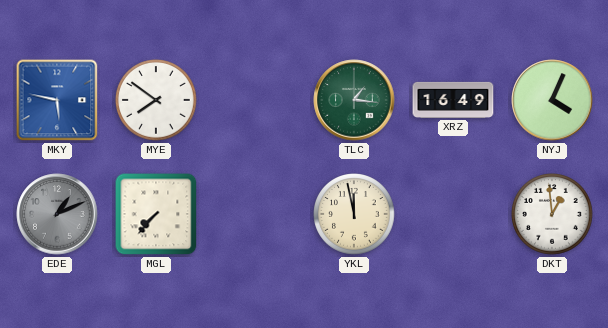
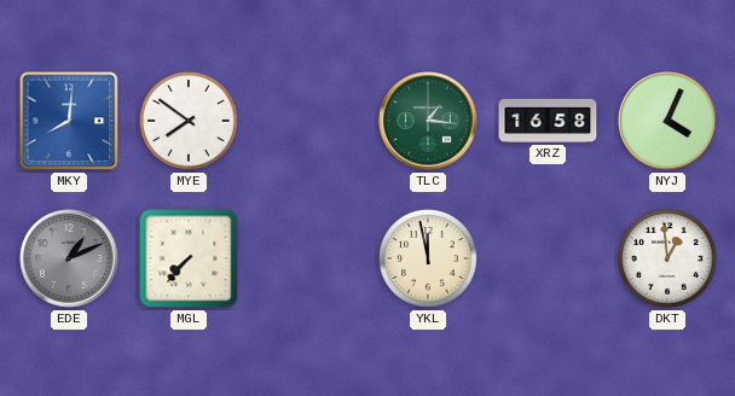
MKY: 5:47 -> 8:01 (69, 121)
XRZ: 16:49 -> 16:58 (548, 121)
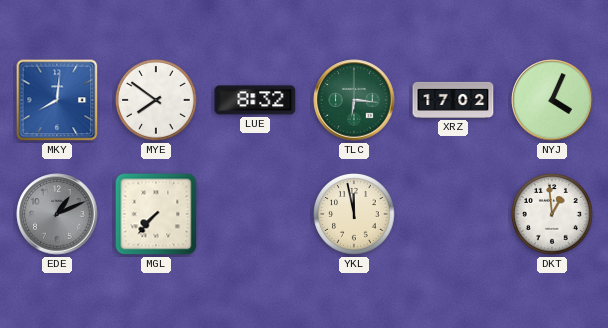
LUE: none -> 8:32 (255, 100)
TLC: 1:16 -> 6:16 (354, 100)
XRZ: 16:58 -> 17:02 (453, 100)
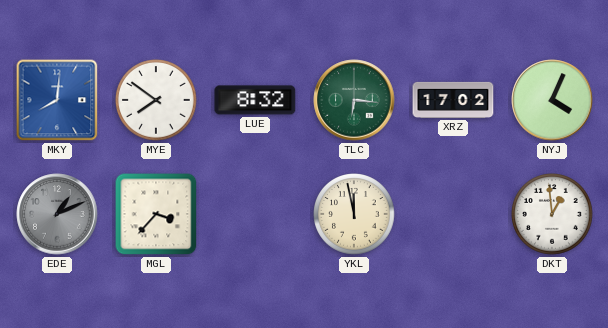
MGL: 7:37 -> 3:37 (156, 214)
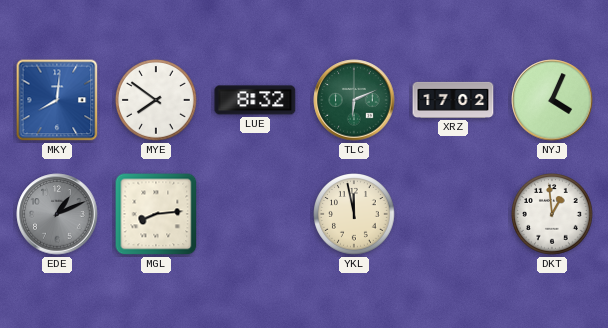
TLC: 6:16 -> 6:11 (354, 100)
MGL: 3:37 -> 8:14 (156, 214)
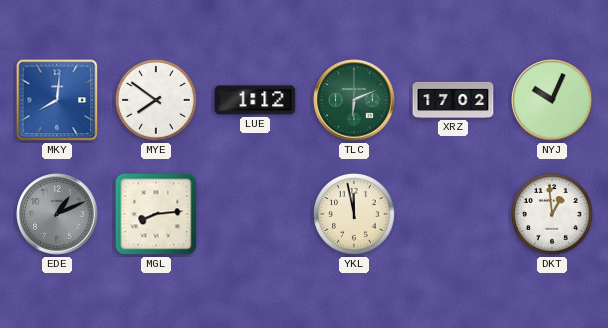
LUE: 8:32 -> 1:12 (255, 100)
NYJ: 4:04 -> 10:04 (552, 100)
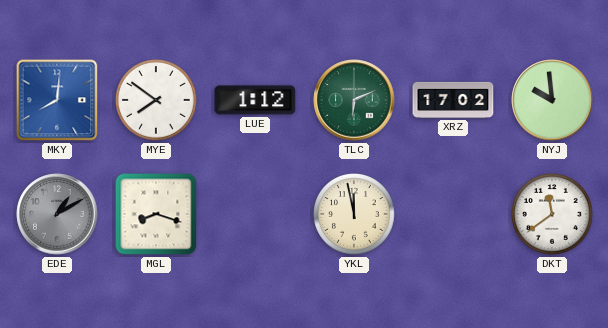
NYJ: 10:04 -> 9:59 (552, 100)
EDE: 1:11 -> 1:10 (57, 214)
MGL: 8:14 -> 8:18 (156, 214)
DKT: 12:59 -> 11:39 (552, 214)
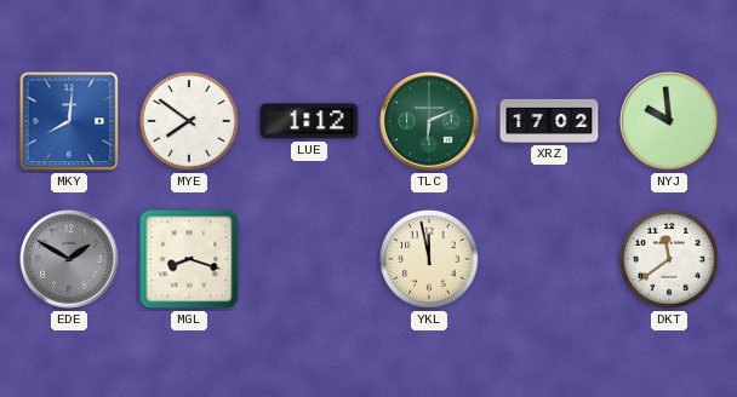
EDE: 1:10 -> 1:50 (69, 259)
